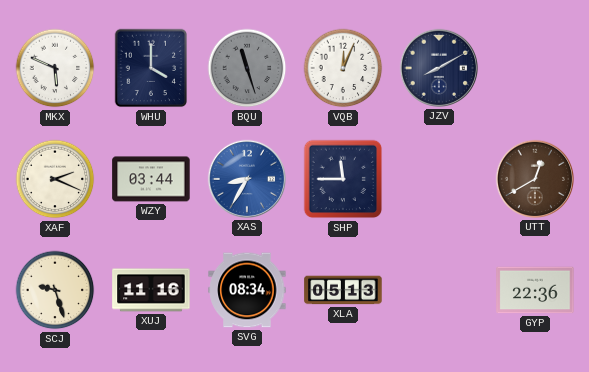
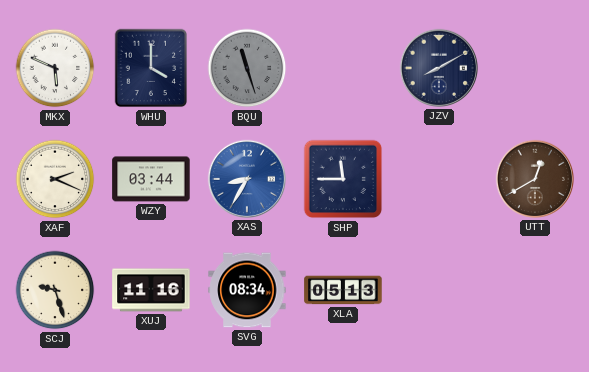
VQB: 12:04 -> none (343, 68)
GYP: 22:36 -> none (535, 290)
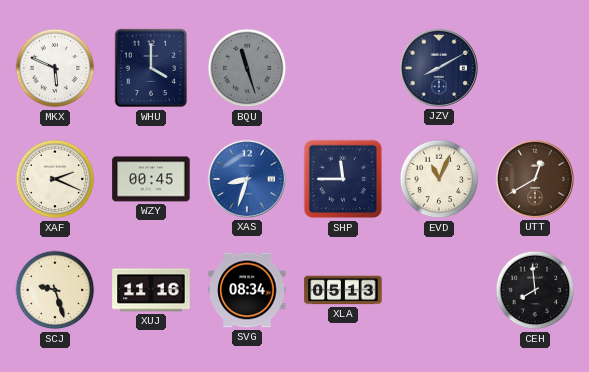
WZY: 03:44 -> 00:45 (151, 179)
XAS: 8:35 -> 8:33 (247, 179)
EVD: none -> 11:04 (439, 179)
CEH: none -> 7:59 (535, 290)
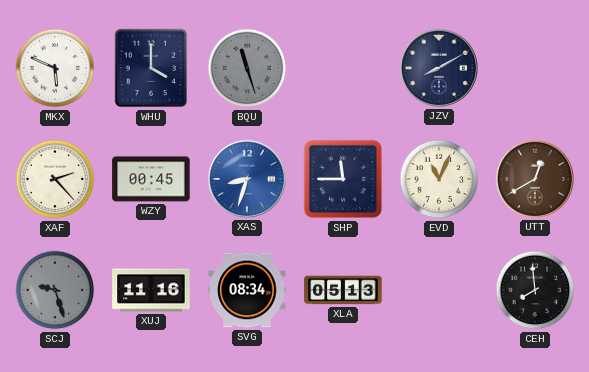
XAF: 2:19 -> 2:23 (55, 179)
SCJ dial: cream -> grey (55, 290)
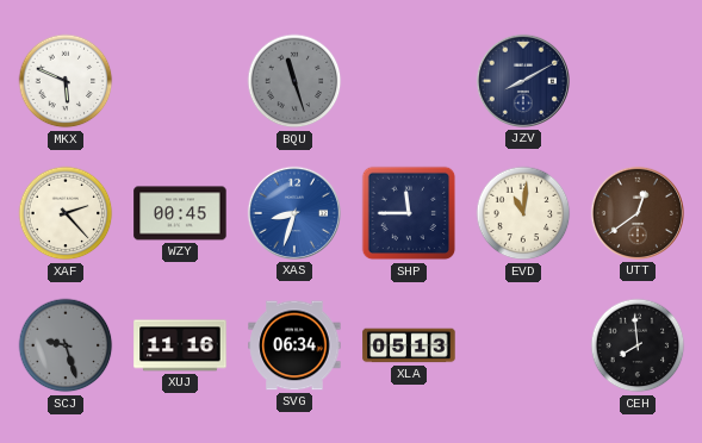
WHU: 4:00 -> none (151, 68)
EVD: 11:04 -> 11:01 (523, 213)
UTT: 12:40 -> 12:39 (638, 213)
SVG: 08:34 -> 06:34 (294, 345)
